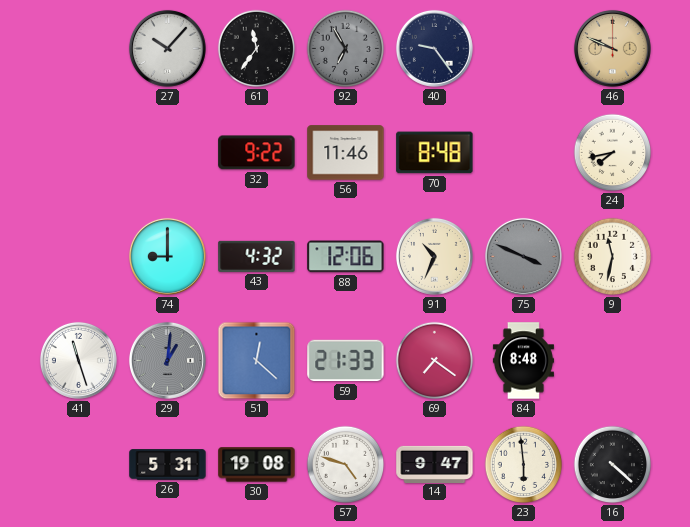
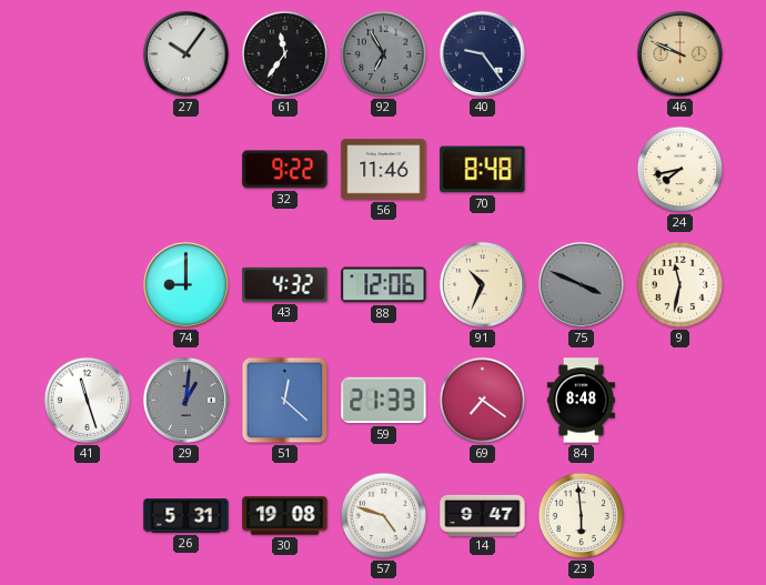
27: 10:07 -> 10:06 (185, 53)
16: 4:22 -> none (613, 465)
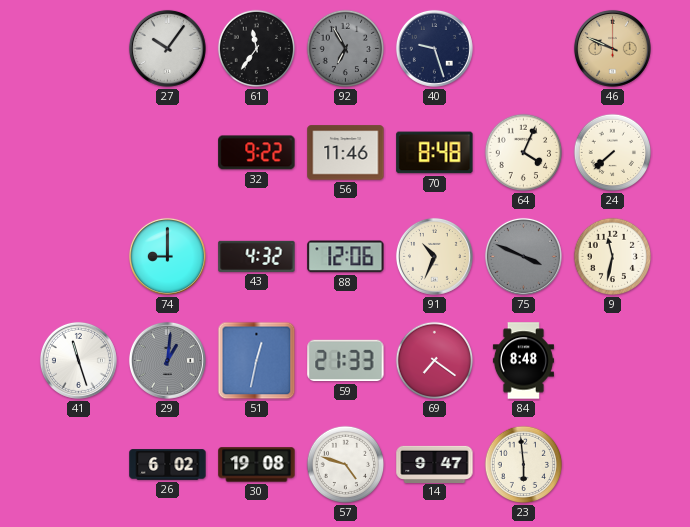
40: 9:24 -> 9:27 (434, 48)
64: none -> 4:04 (524, 153)
24: 7:43 -> 7:38 (613, 153)
51: 12:22 -> 12:32 (257, 361)
26: 5:31 -> 6:02 (168, 465)
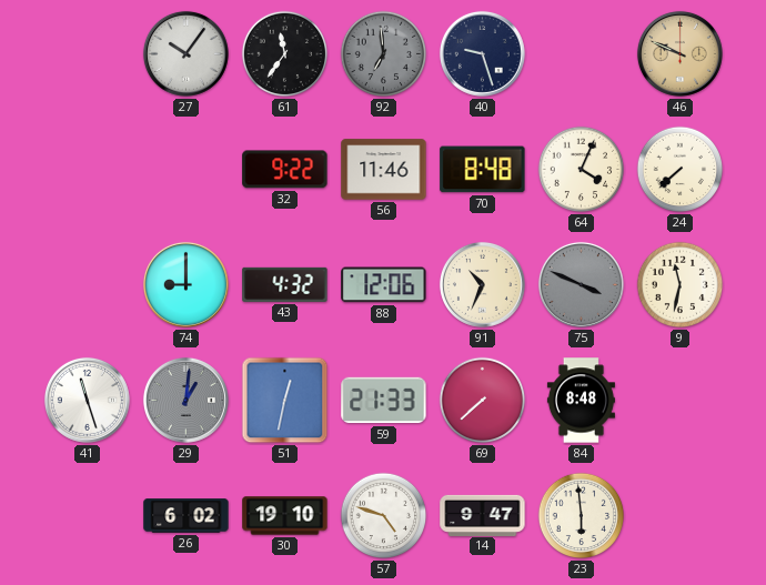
92: 6:55 -> 6:59 (384, 54)
69: 7:21 -> 7:38 (483, 401)
30: 19:08 -> 19:10 (285, 516)
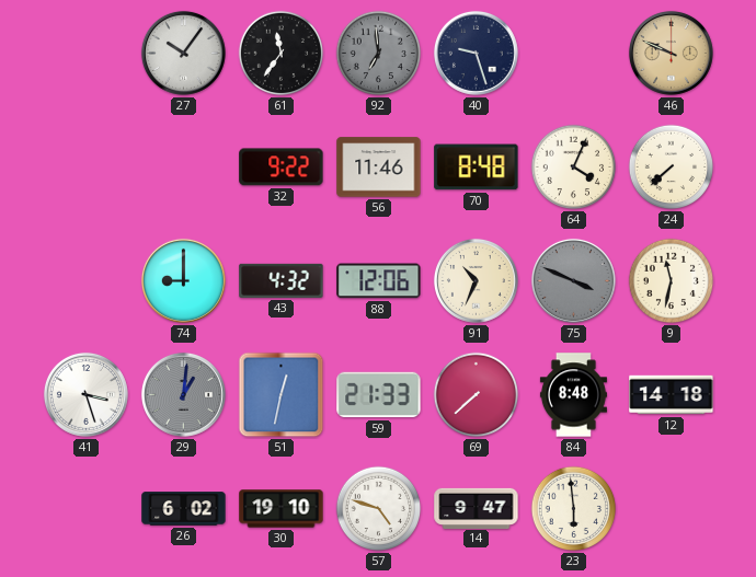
41: 11:27 -> 3:27 (85, 394)
12: none -> 14:18 (672, 395)
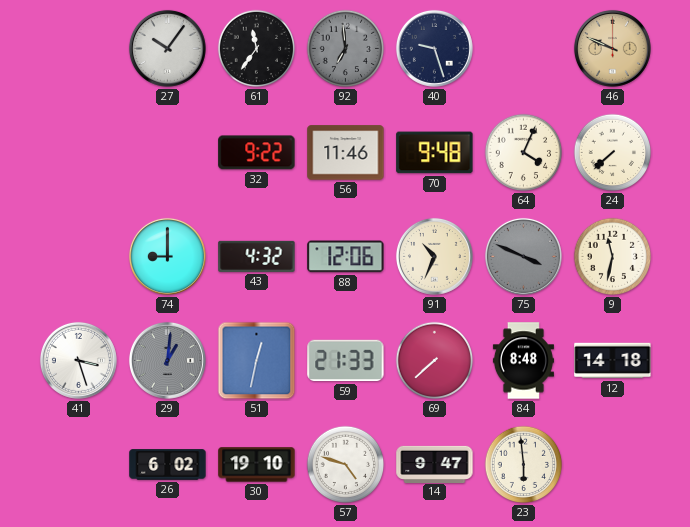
70: 8:48 -> 9:48 (435, 153)
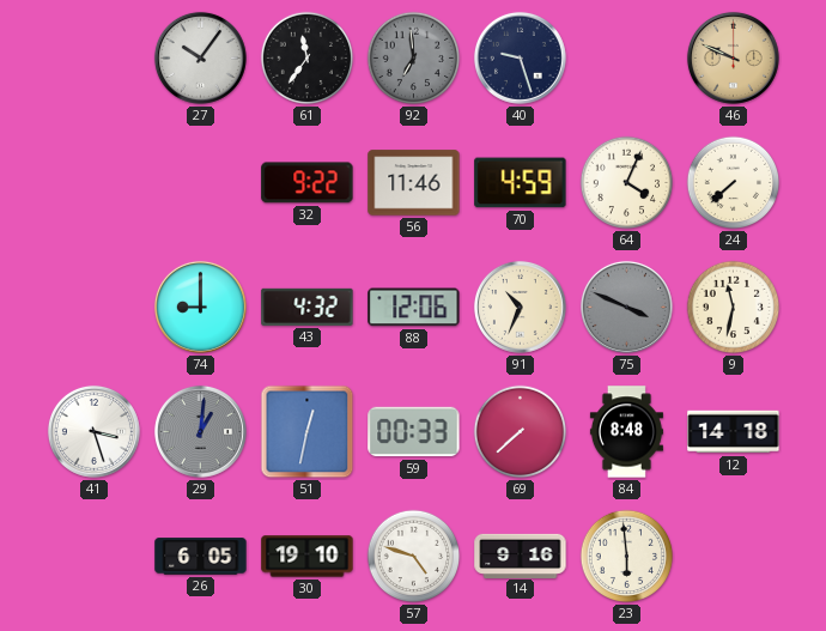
70: 9:48 -> 4:59 (521, 183)
59: 21:33 -> 00:33 (414, 432)
26: 6:02 -> 6:05 (201, 557)
14: 9:47 -> 9:16 (521, 556)
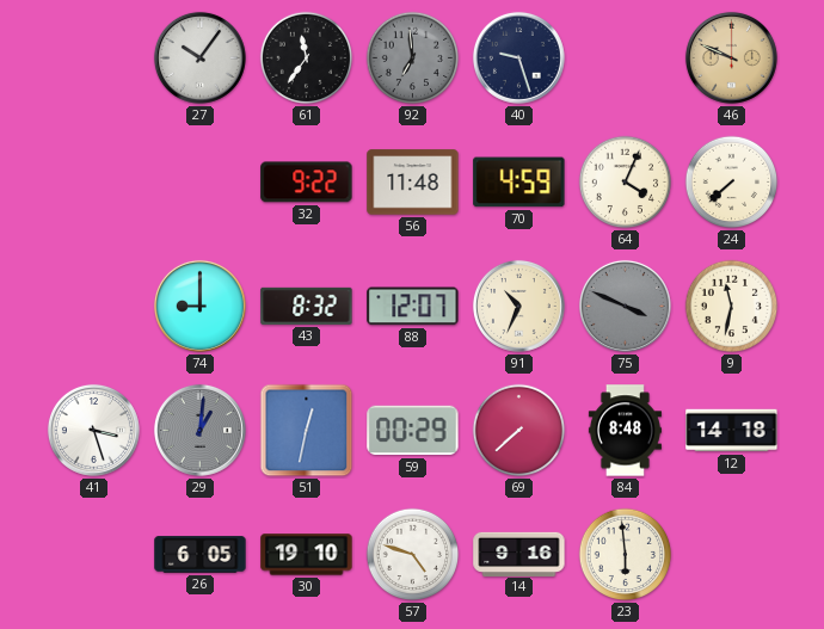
56: 11:46 -> 11:48 (413, 183)
43: 4:32 -> 8:32 (307, 306)
88: 12:06 -> 12:07 (413, 307)
59: 00:33 -> 00:29 (413, 431)
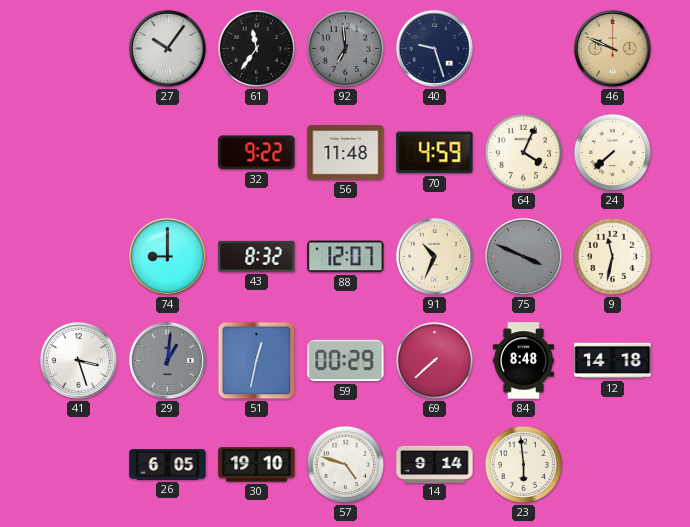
14: 9:16 -> 9:14 (435, 464)
